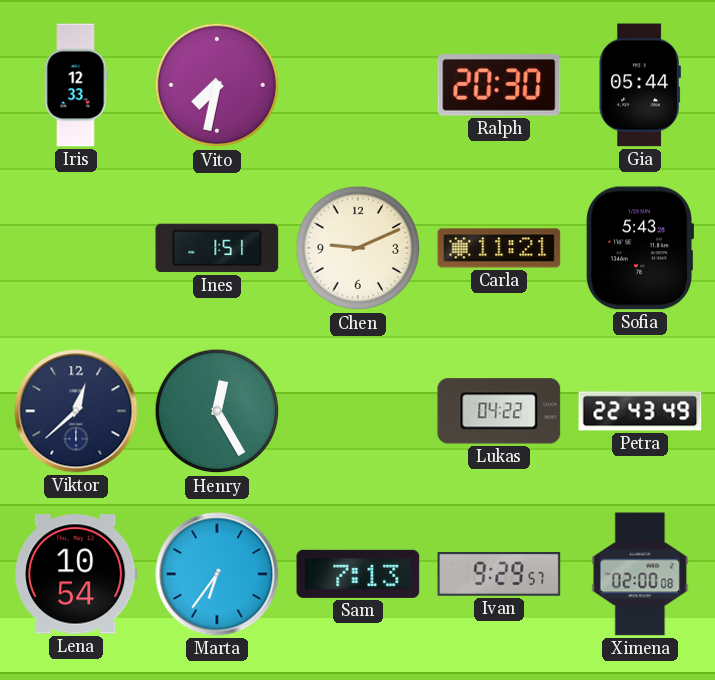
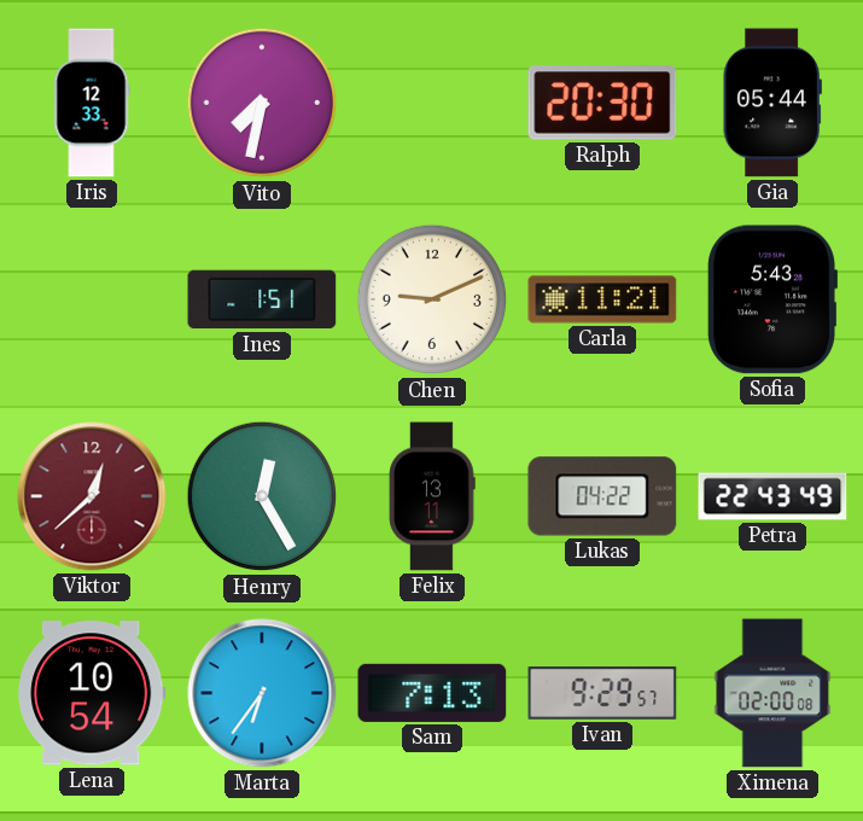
Viktor dial: navy -> burgundy (92, 496)
Felix: none -> 13:11 (432, 496)
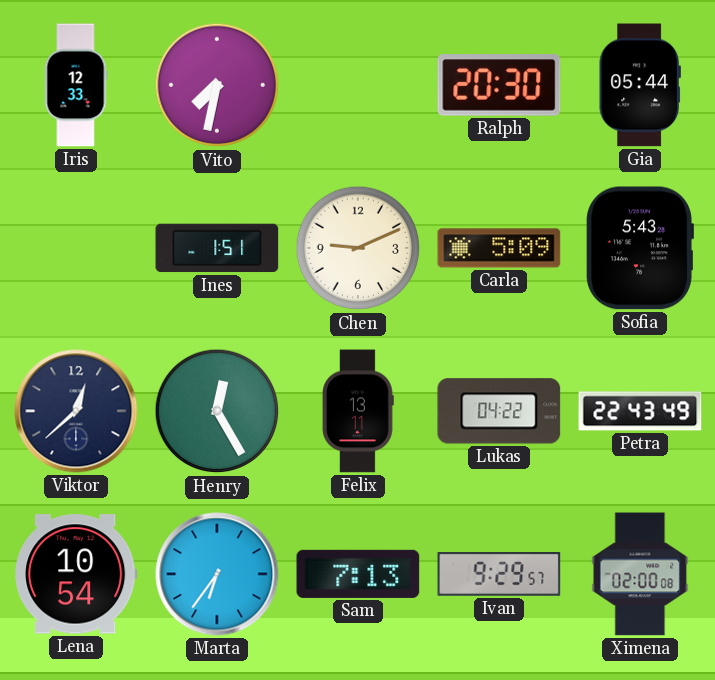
Carla: 11:21 -> 5:09 (499, 248)
Viktor dial: burgundy -> navy (76, 411)
